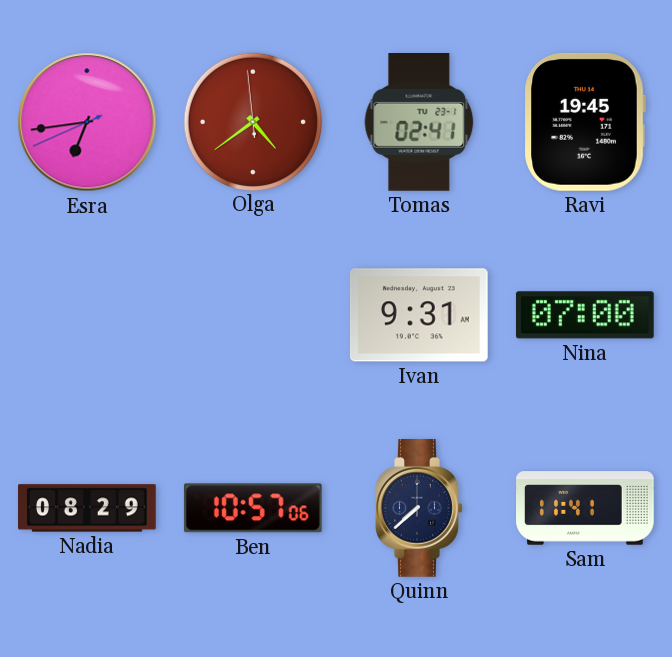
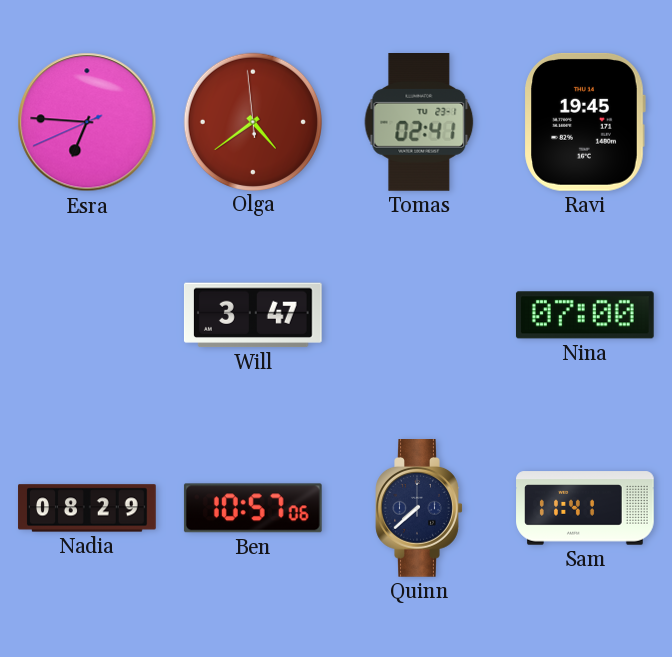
Esra: 6:43 -> 6:45 (87, 122)
Will: none -> 3:47 (253, 315)
Ivan: 9:31 -> none (419, 315)
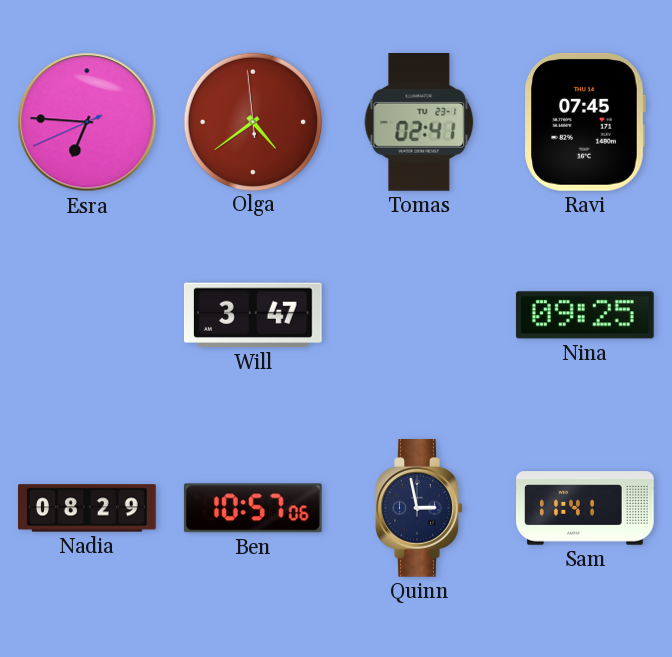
Ravi: 19:45 -> 07:45 (585, 122)
Nina: 07:00 -> 09:25 (585, 315)
Quinn: 7:38 -> 2:58 (419, 509)
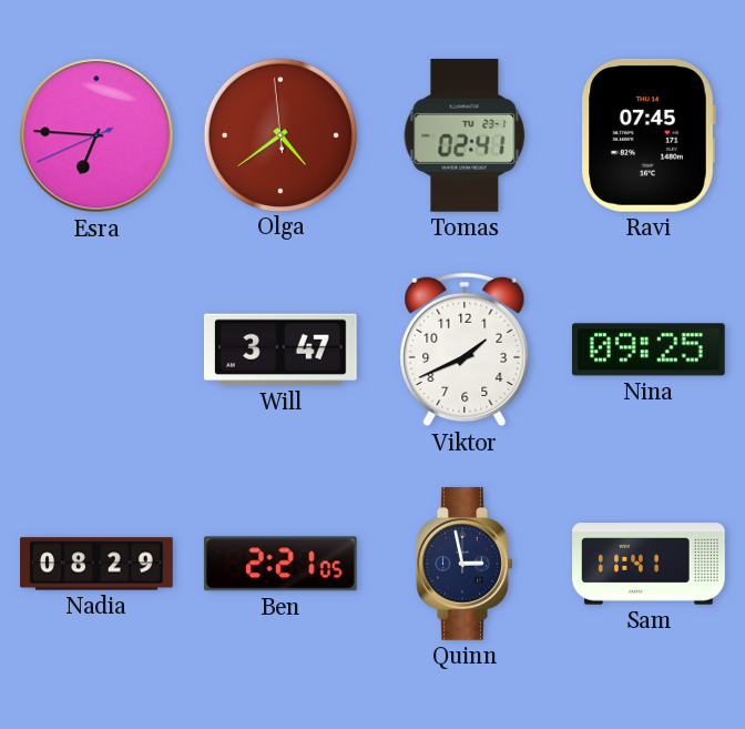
Viktor: none -> 1:41 (465, 350)
Ben: 10:57 -> 2:21 (280, 564)
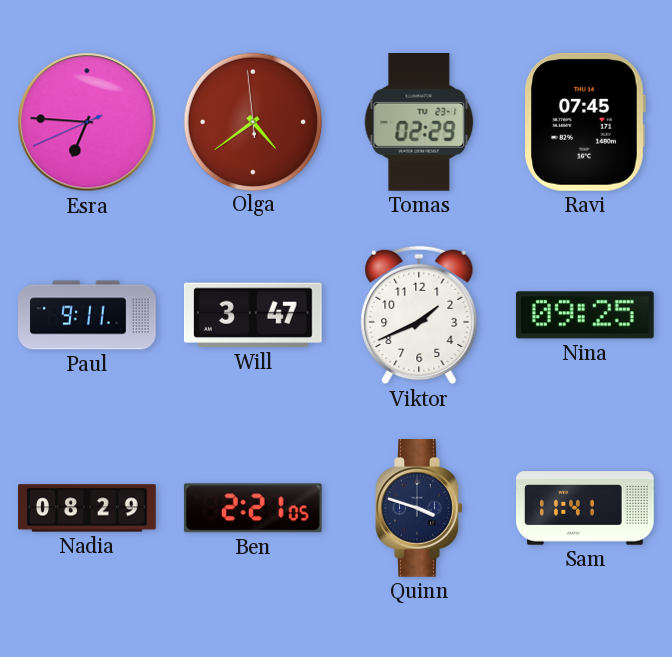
Tomas: 02:41 -> 02:29 (419, 123)
Paul: none -> 9:11 (87, 315)
Quinn: 2:58 -> 3:48 (419, 509)
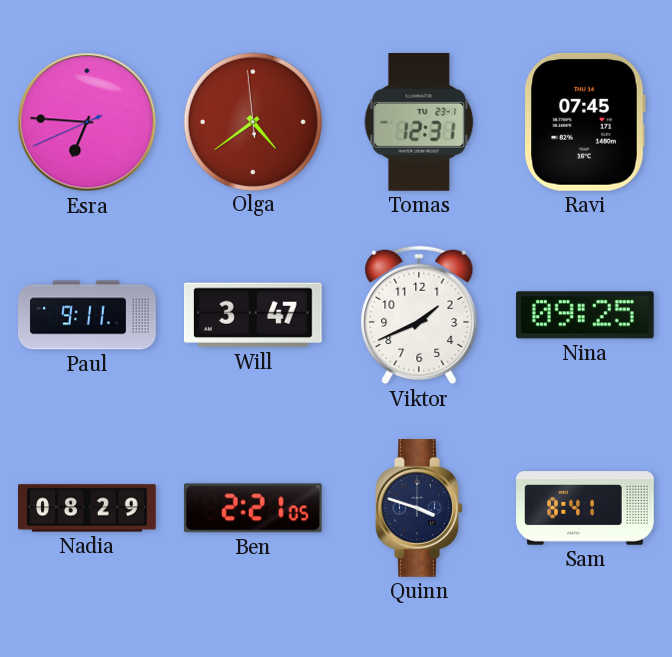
Tomas: 02:29 -> 12:31 (419, 123)
Sam: 11:41 -> 8:41 (585, 508)
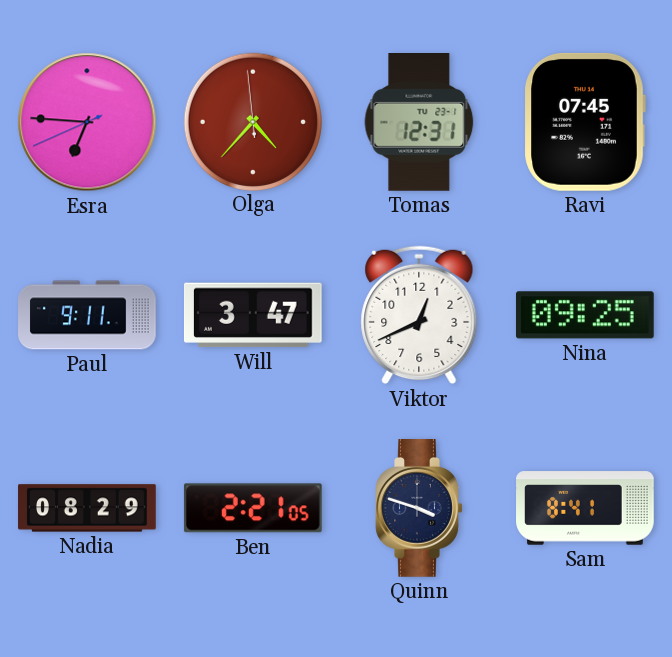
Olga: 4:38 -> 4:36 (252, 121)
Viktor: 1:41 -> 12:41 (419, 315)
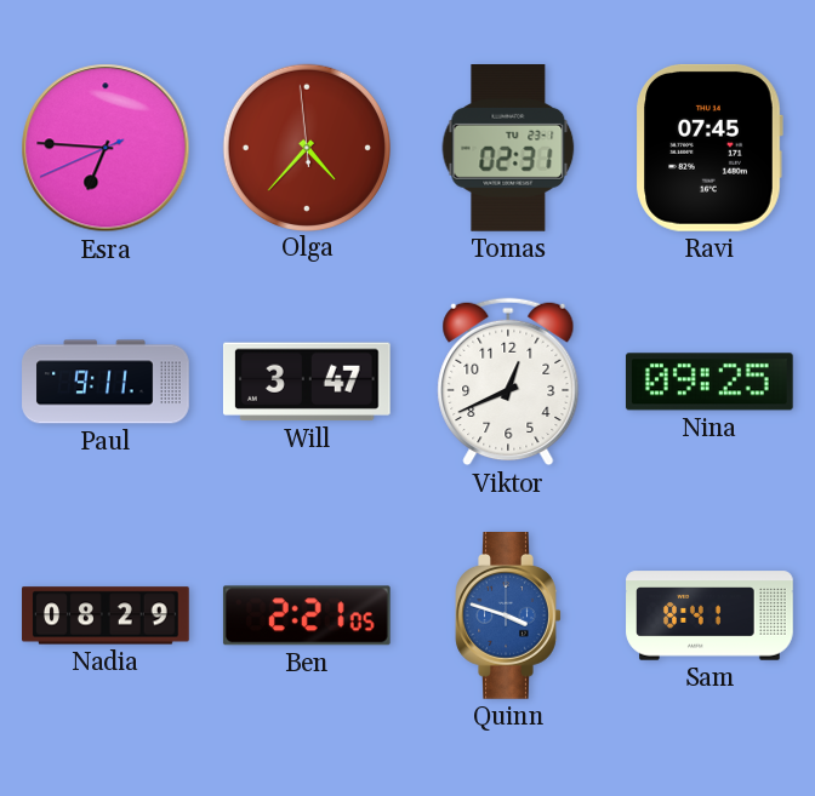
Tomas: 12:31 -> 02:31 (508, 149)
Quinn dial: navy -> blue (508, 617)
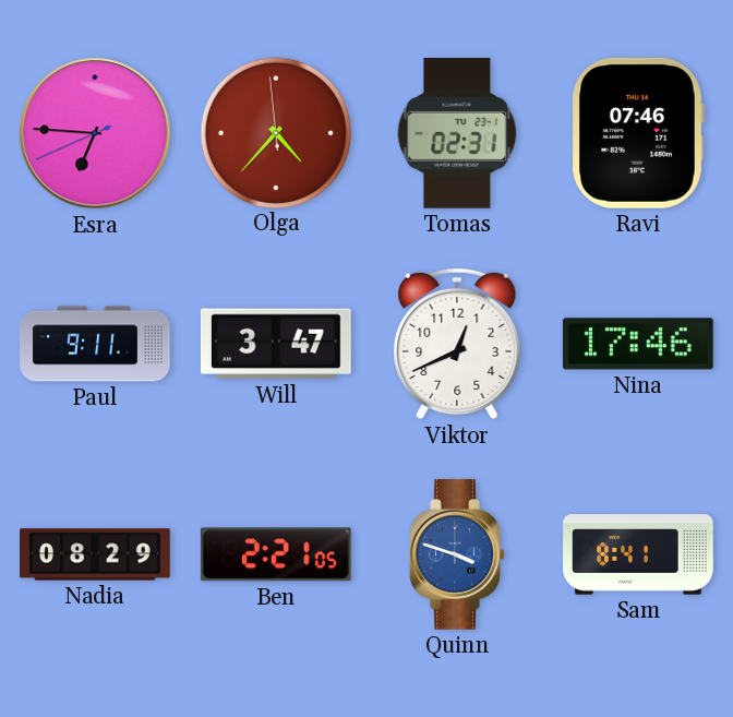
Ravi: 07:45 -> 07:46 (638, 133)
Nina: 09:25 -> 17:46 (638, 344)
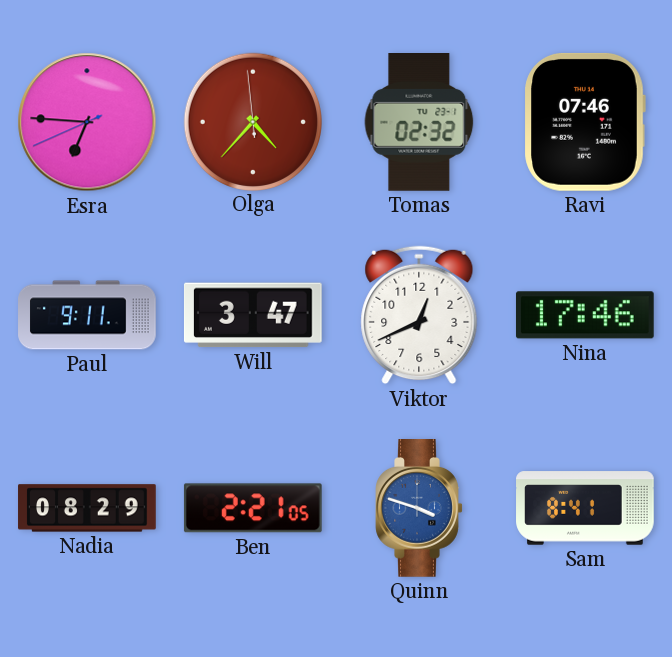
Tomas: 02:31 -> 02:32 (419, 123)
